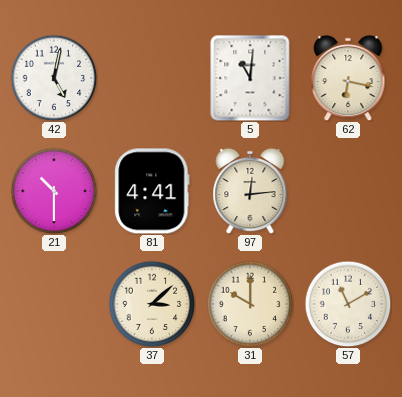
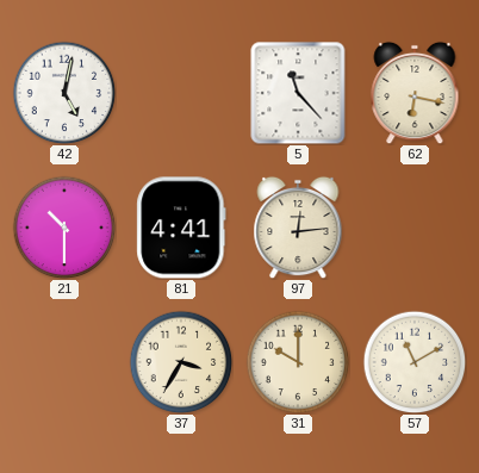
5: 11:01 -> 11:23 (298, 93)
37: 3:08 -> 3:35 (181, 362)
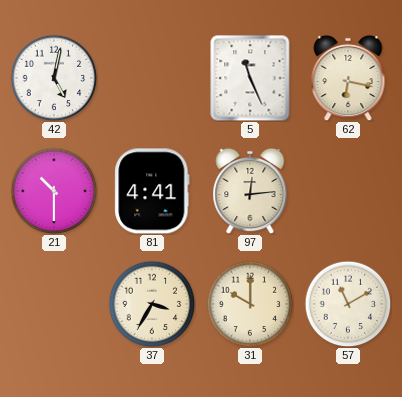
5: 11:23 -> 11:26 (250, 78)
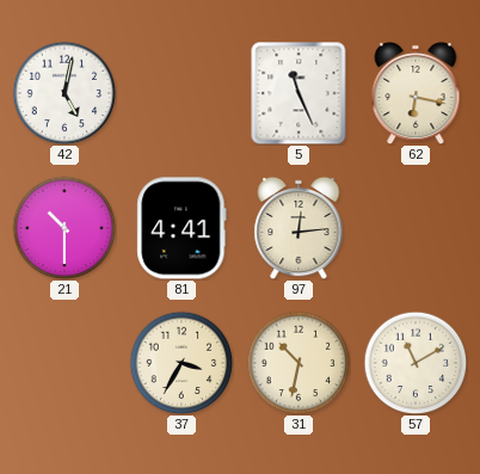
31: 10:00 -> 10:32 (299, 363)
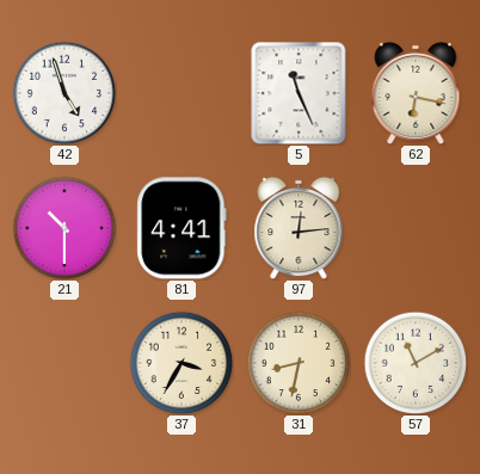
42: 5:02 -> 4:57 (64, 93)
31: 10:32 -> 8:32 (299, 363)
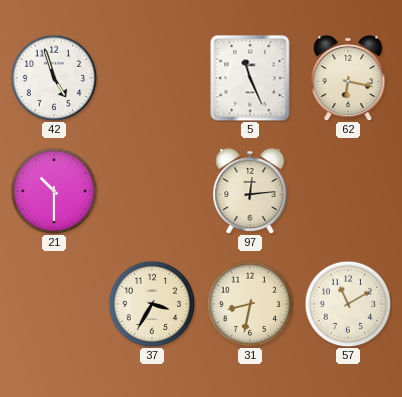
81: 4:41 -> none (181, 228)
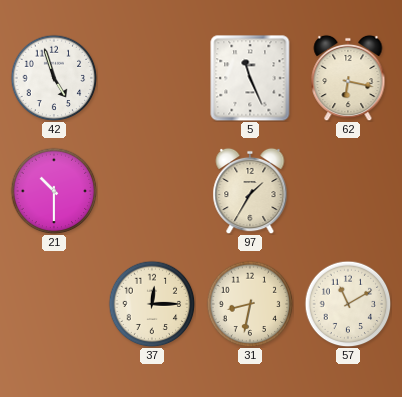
97: 12:14 -> 1:35 (250, 191)
37: 3:35 -> 12:15 (152, 304)
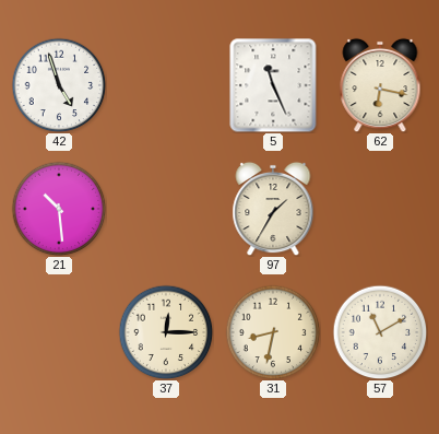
21: 10:30 -> 10:29 (59, 209)
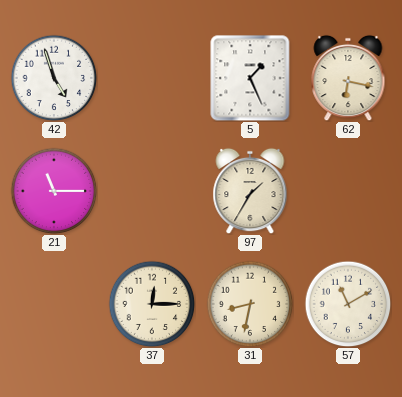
5: 11:26 -> 1:26 (250, 78)
21: 10:29 -> 11:15 (54, 191)
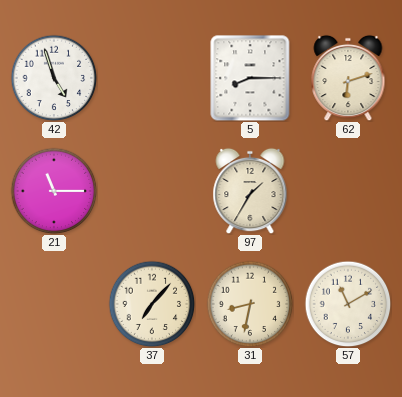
5: 1:26 -> 8:15 (250, 78)
62: 6:17 -> 6:12 (348, 78)
37: 12:15 -> 7:07 (152, 304)
